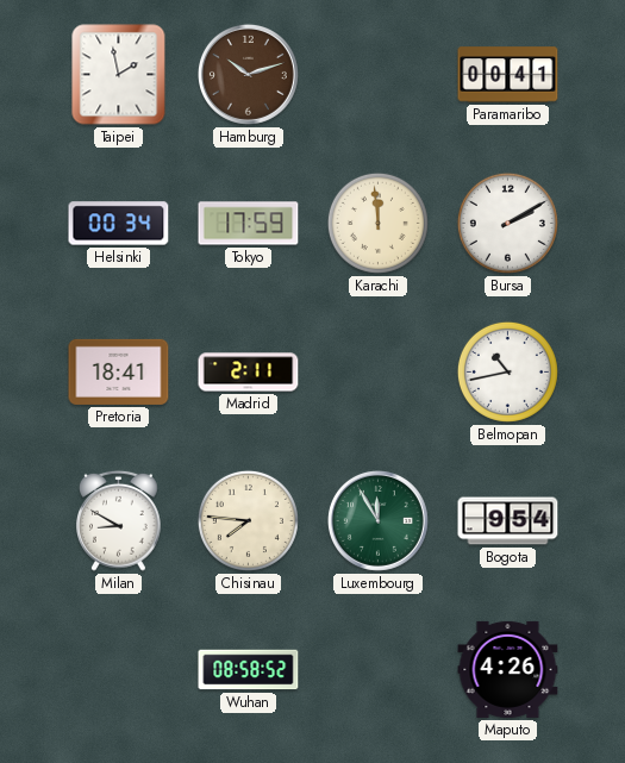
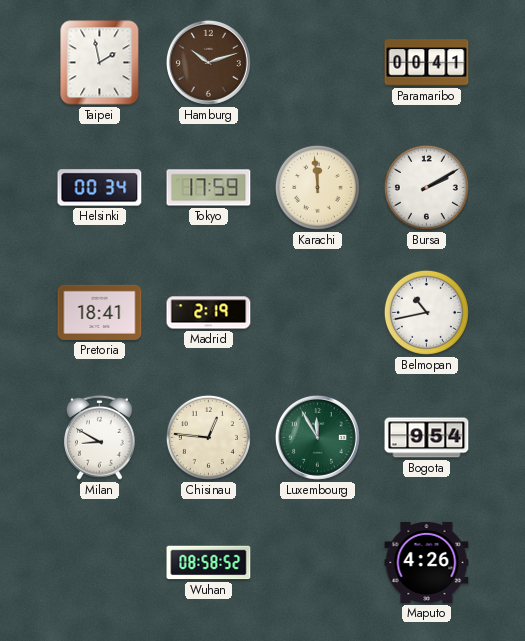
Madrid: 2:11 -> 2:19 (209, 313)
Chisinau: 7:46 -> 12:46 (208, 437)
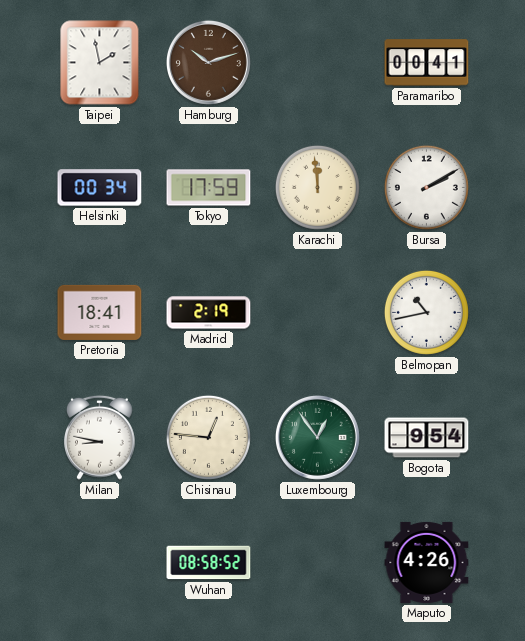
Milan: 8:50 -> 8:47 (100, 437)
Luxembourg: 11:55 -> 12:54 (317, 437)
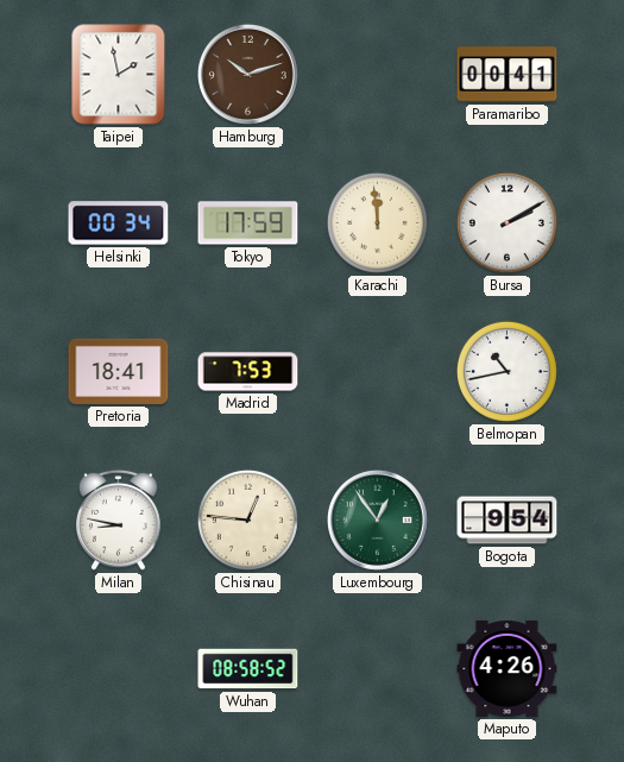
Madrid: 2:19 -> 7:53 (248, 372)
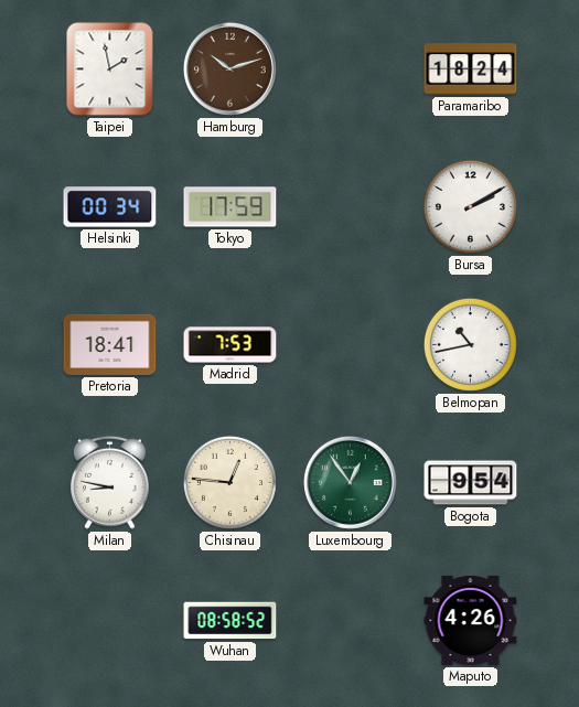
Paramaribo: 00:41 -> 18:24 (471, 69)
Karachi: 11:59 -> none (377, 222)
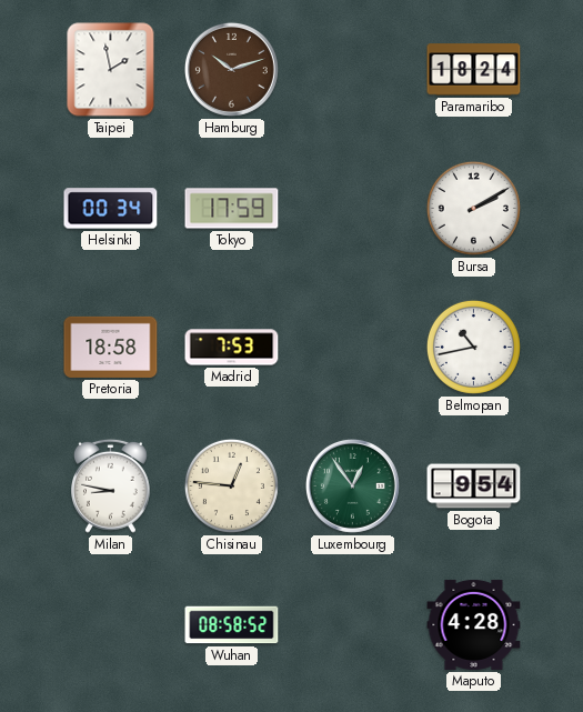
Pretoria: 18:41 -> 18:58 (111, 347)
Maputo: 4:26 -> 4:28 (474, 624)
